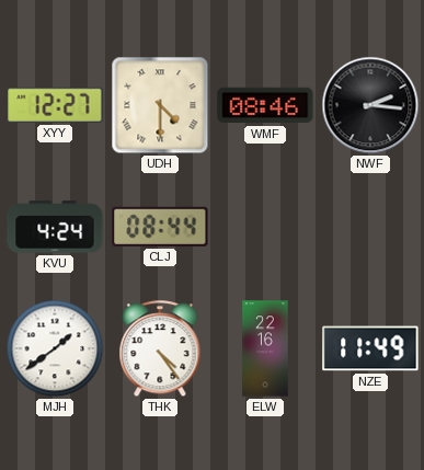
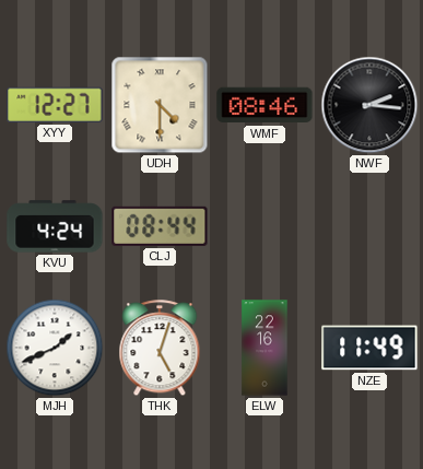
MJH: 1:39 -> 1:41 (55, 348)
THK: 4:24 -> 5:03 (160, 349)
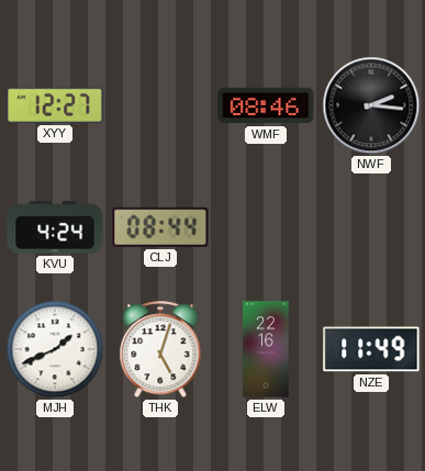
UDH: 4:30 -> none (160, 105)
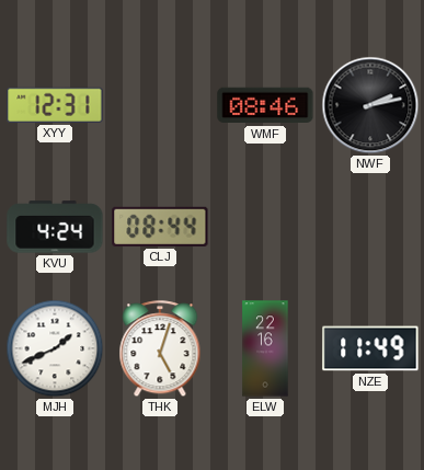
XYY: 12:27 -> 12:31 (55, 105)
NWF: 2:16 -> 2:13 (370, 105)
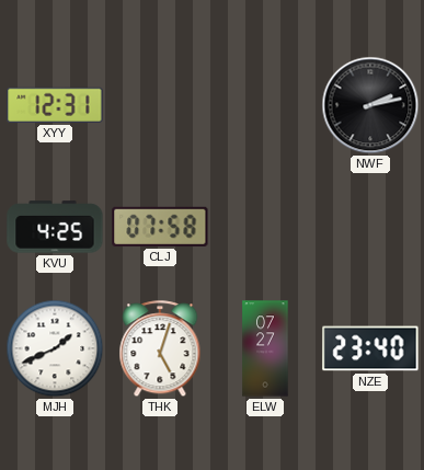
WMF: 08:46 -> none (265, 105)
KVU: 4:24 -> 4:25 (55, 227)
CLJ: 08:44 -> 07:58 (160, 227)
ELW: 22:16 -> 07:27 (265, 348)
NZE: 11:49 -> 23:40 (370, 348)
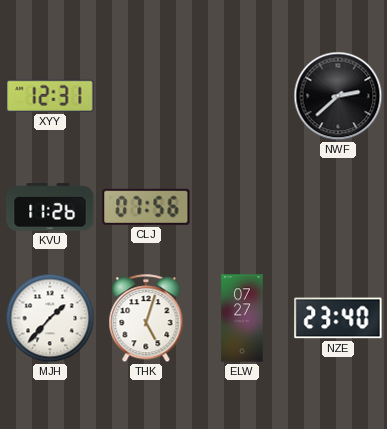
NWF: 2:13 -> 2:38 (338, 96)
KVU: 4:25 -> 11:26 (50, 207)
CLJ: 07:58 -> 07:56 (146, 207)
MJH: 1:41 -> 1:37 (50, 318)
